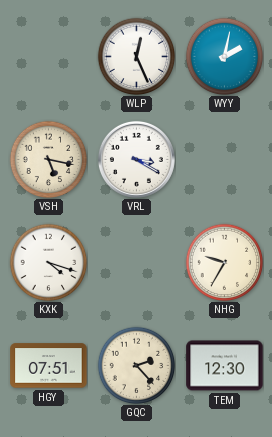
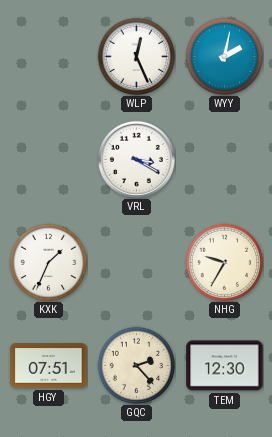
VSH: 5:17 -> none (48, 159)
KXK: 4:18 -> 1:34 (48, 262)
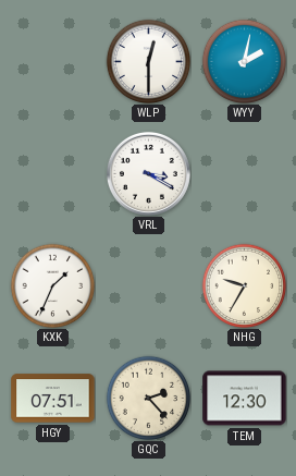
WLP: 12:26 -> 12:30 (148, 61)
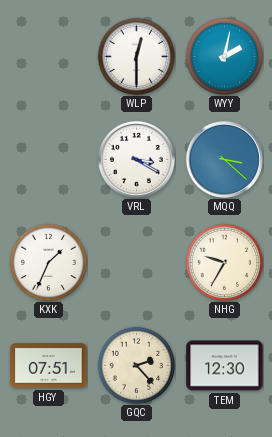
MQQ: none -> 3:22 (224, 159)
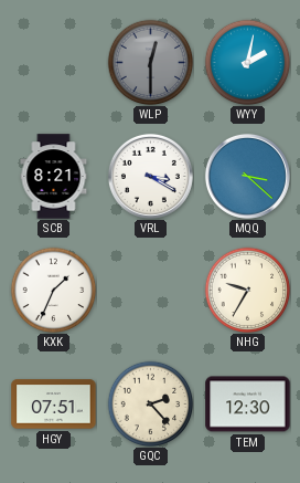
WLP dial: white -> grey (150, 62)
SCB: none -> 8:21 (54, 177)
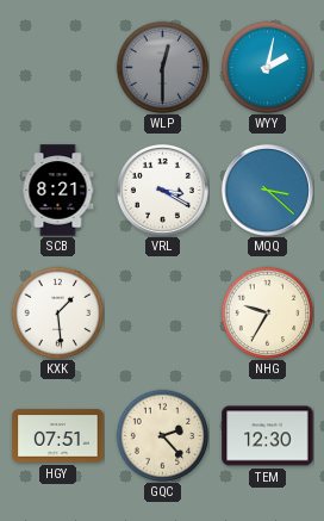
KXK: 1:34 -> 1:29 (57, 312)
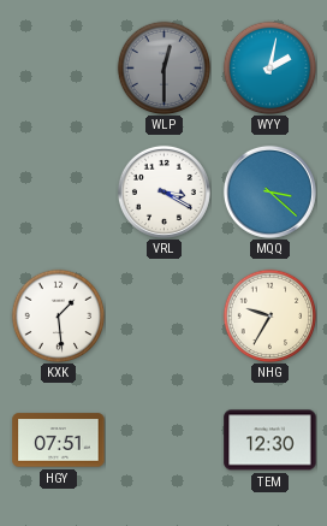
SCB: 8:21 -> none (58, 191)
GQC: 2:23 -> none (162, 435)
